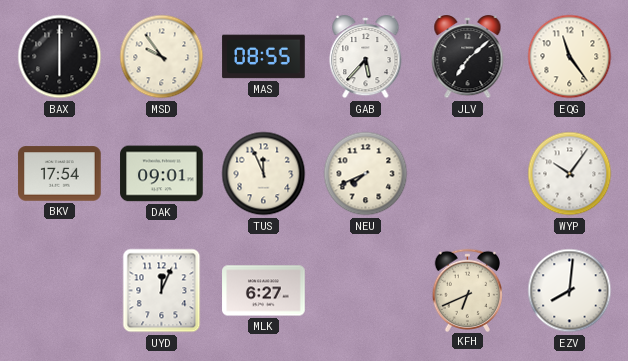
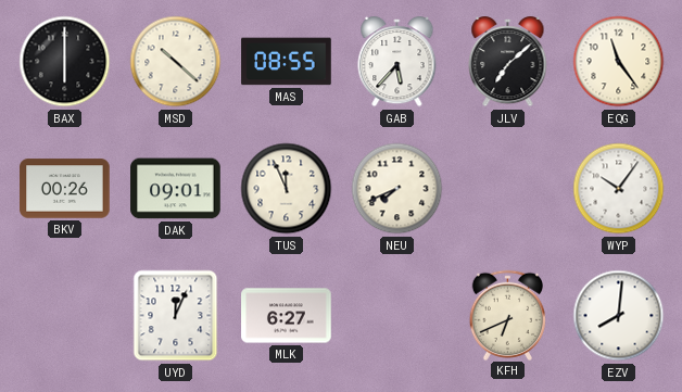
MSD: 9:54 -> 10:22 (176, 62)
BKV: 17:54 -> 00:26 (65, 189)
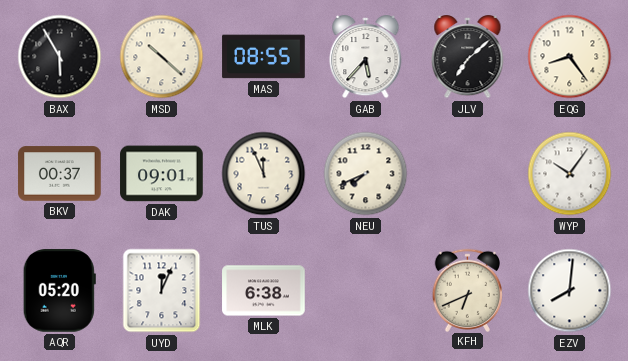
BAX: 6:00 -> 5:55 (60, 57)
EQG: 11:24 -> 8:24 (570, 57)
BKV: 00:26 -> 00:37 (60, 174)
AQR: none -> 05:20 (59, 291)
MLK: 6:27 -> 6:38 (264, 291)
